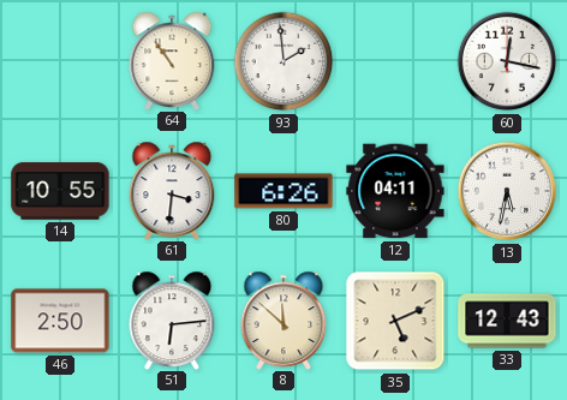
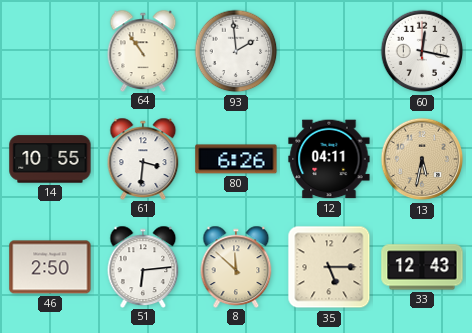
13 dial: white -> champagne (422, 159)
35: 5:11 -> 5:15 (329, 267)
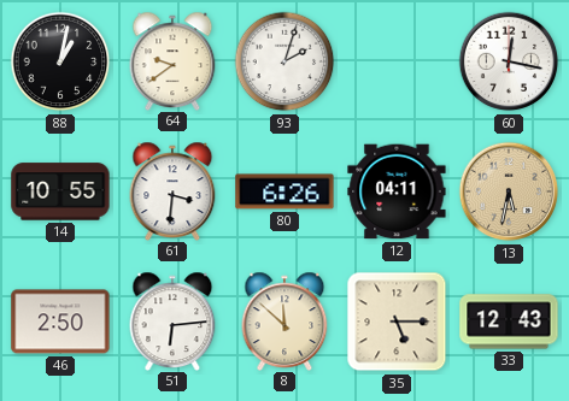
88: none -> 1:02 (60, 61)
64: 10:54 -> 9:39 (172, 60)
93: 1:59 -> 2:03 (284, 61)
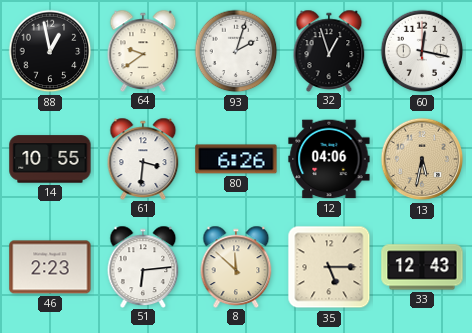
88: 1:02 -> 12:58 (50, 51)
32: none -> 12:57 (329, 50)
12: 04:11 -> 04:06 (329, 159)
46: 2:50 -> 2:23 (50, 267)
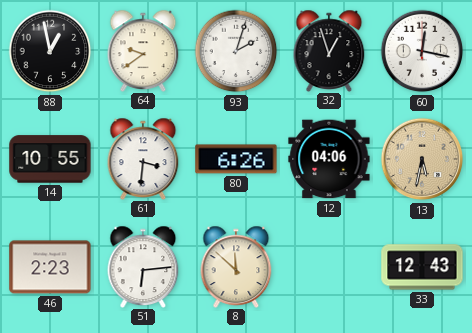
35: 5:15 -> none (329, 267)
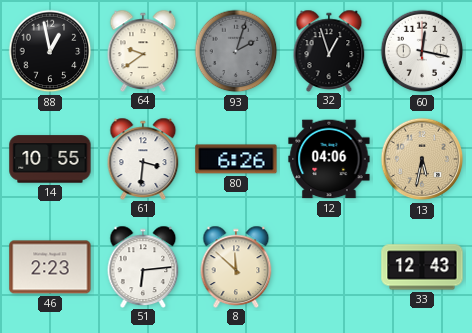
93 dial: white -> grey (236, 51)
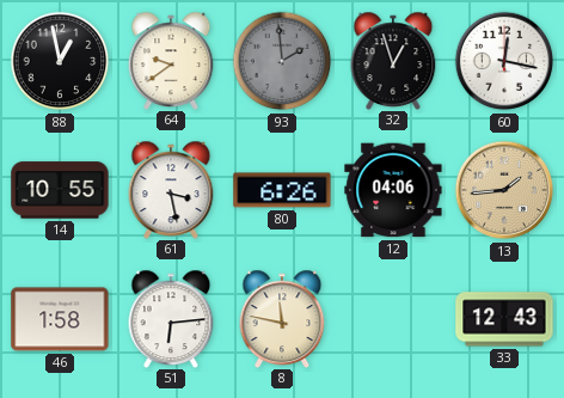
93: 2:03 -> 1:59 (282, 61)
61: 3:31 -> 3:28 (171, 189)
13: 5:32 -> 1:44 (504, 190)
46: 2:23 -> 1:58 (60, 319)
8: 11:52 -> 11:47 (282, 318)
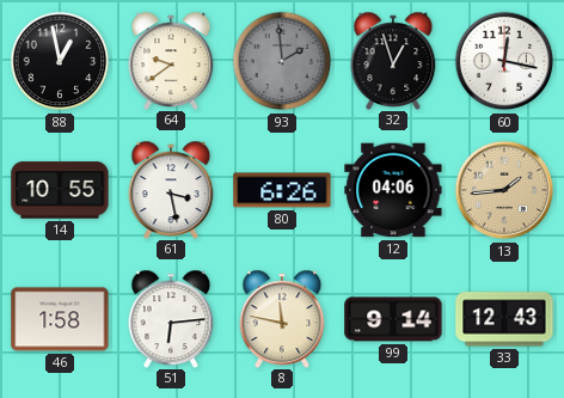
99: none -> 9:14 (393, 319)
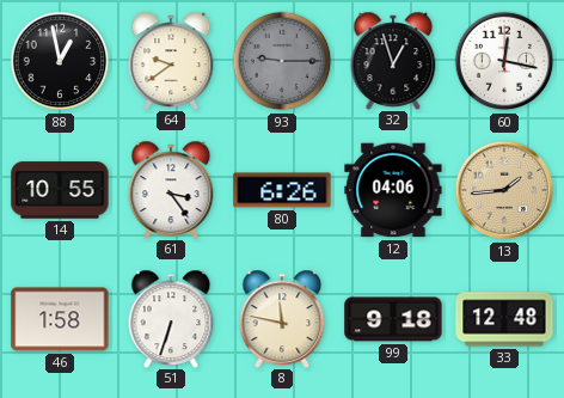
93: 1:59 -> 9:15 (282, 61)
61: 3:28 -> 3:24 (171, 189)
51: 6:14 -> 6:33 (171, 318)
99: 9:14 -> 9:18 (393, 319)
33: 12:43 -> 12:48 (504, 319)
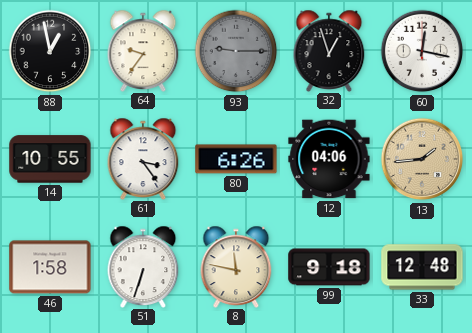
64: 9:39 -> 9:36 (143, 50)
